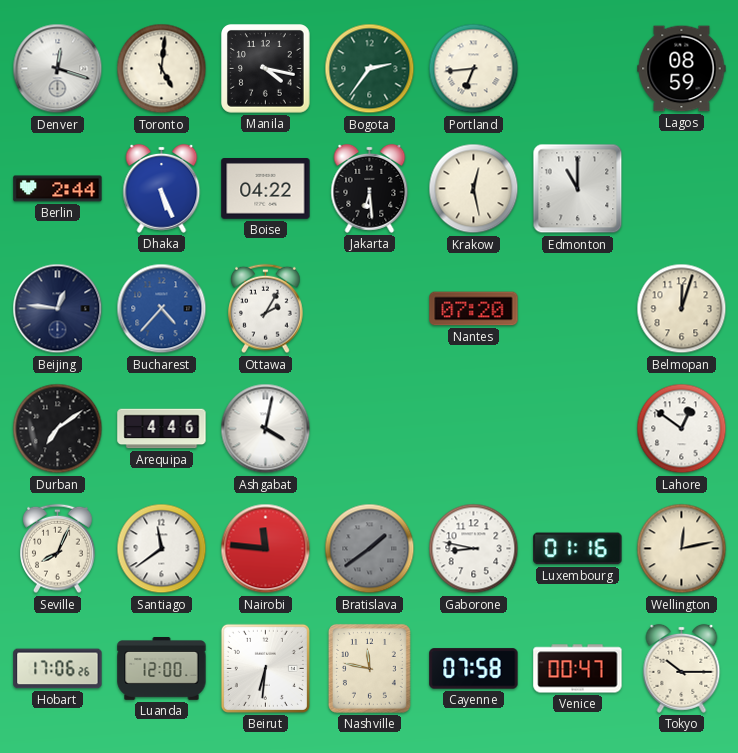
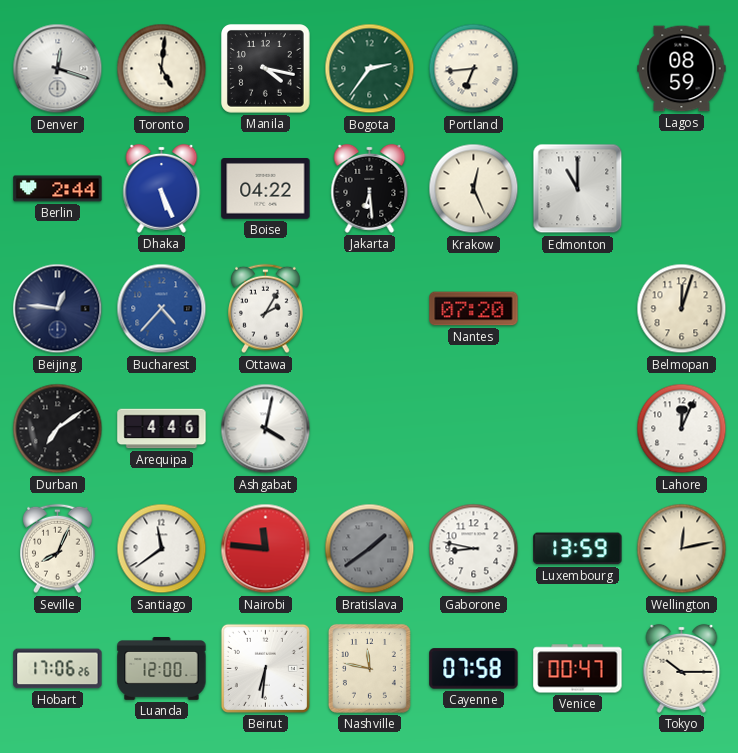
Krakow: 12:28 -> 12:26 (474, 189)
Lahore: 12:51 -> 12:04 (682, 429)
Luxembourg: 01:16 -> 13:59 (578, 549)
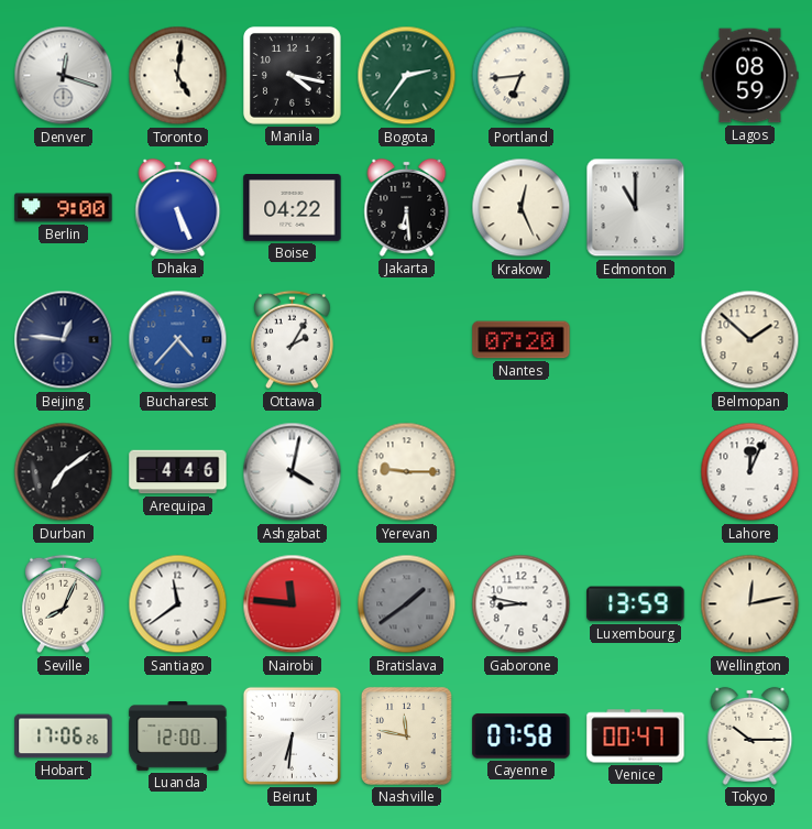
Berlin: 2:44 -> 9:00 (64, 208)
Belmopan: 12:03 -> 1:52 (750, 340)
Yerevan: none -> 9:15 (407, 472)
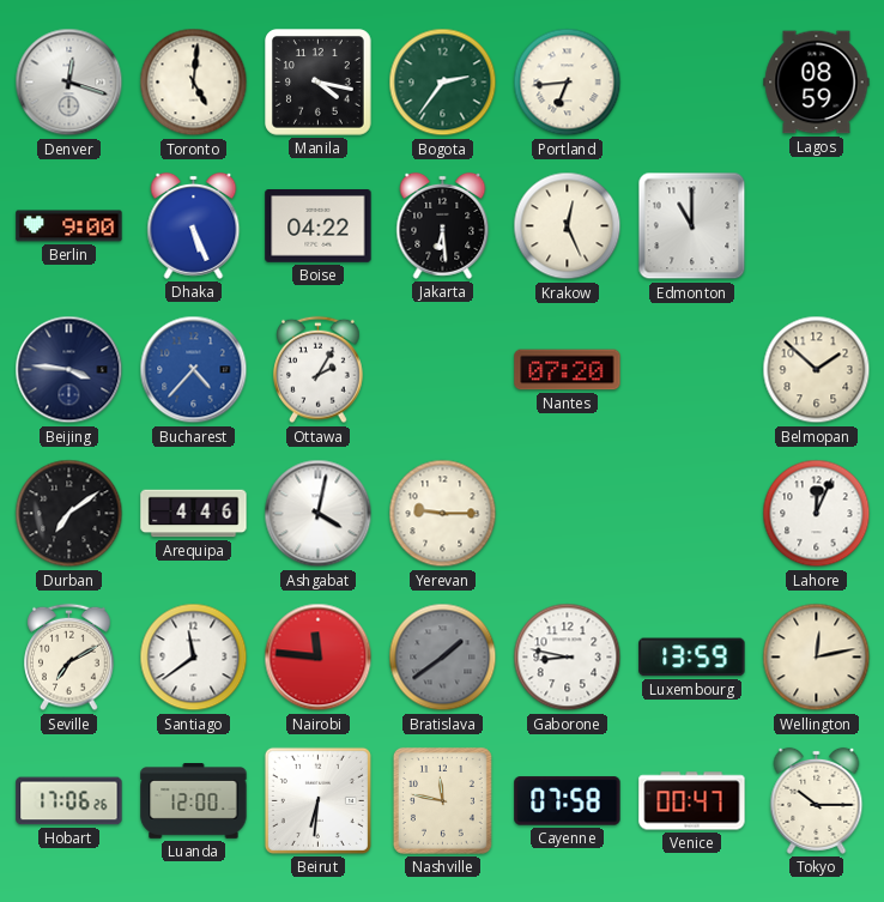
Beijing: 12:46 -> 3:46 (69, 370)
Seville: 8:04 -> 7:10 (69, 658)
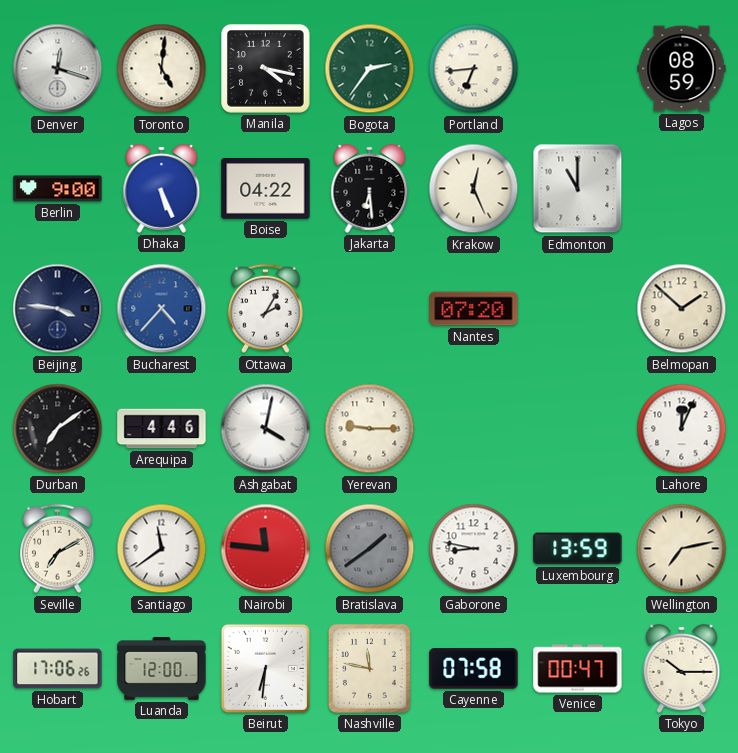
Wellington: 12:13 -> 7:13 (682, 549)
